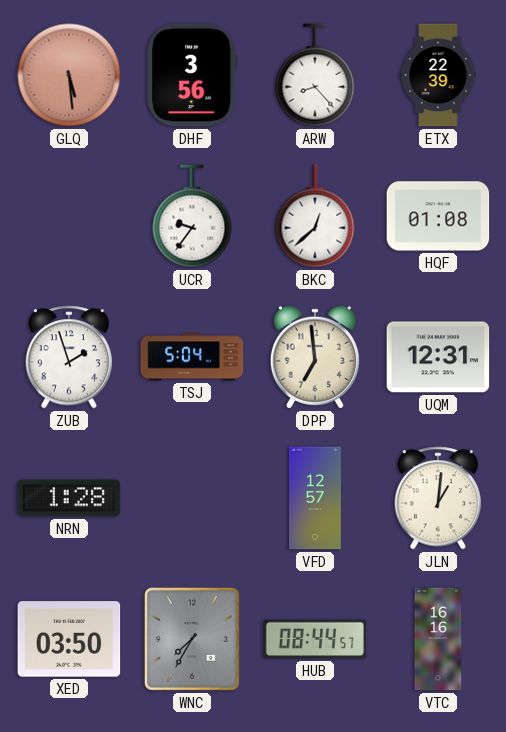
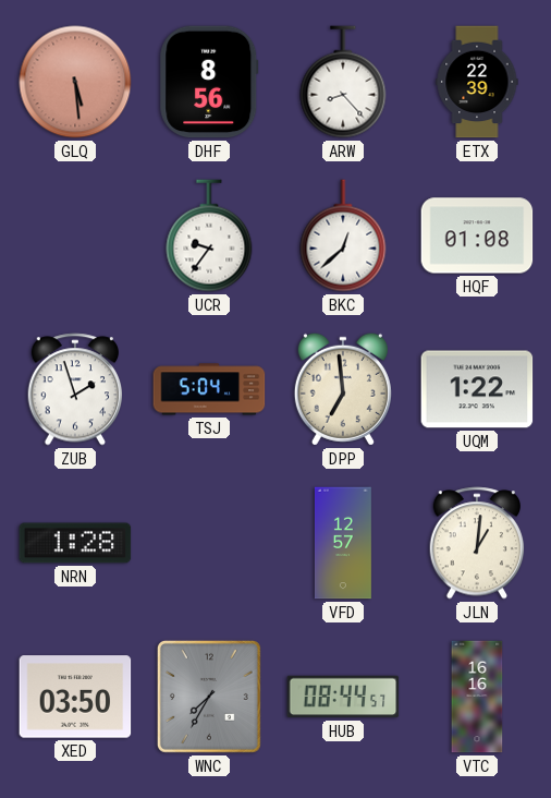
DHF: 3:56 -> 8:56 (209, 82)
UQM: 12:31 -> 1:22 (477, 389)
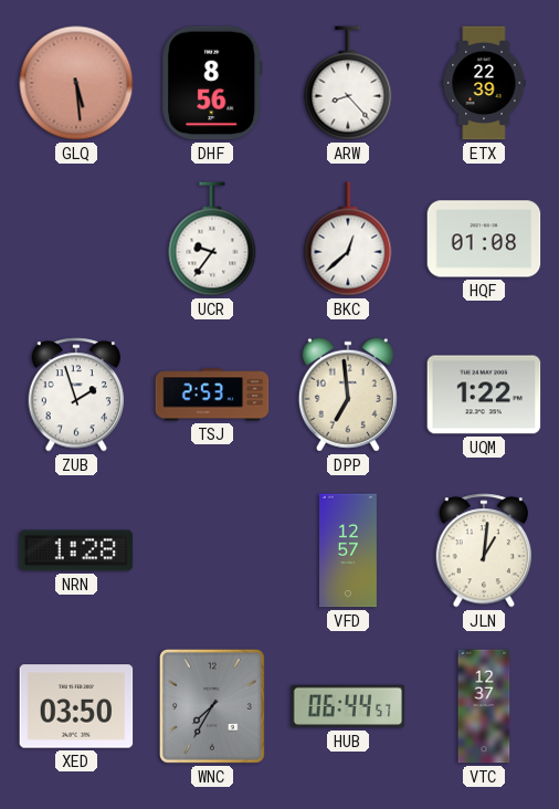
TSJ: 5:04 -> 2:53 (212, 395)
HUB: 08:44 -> 06:44 (348, 706)
VTC: 16:16 -> 12:37 (484, 706)
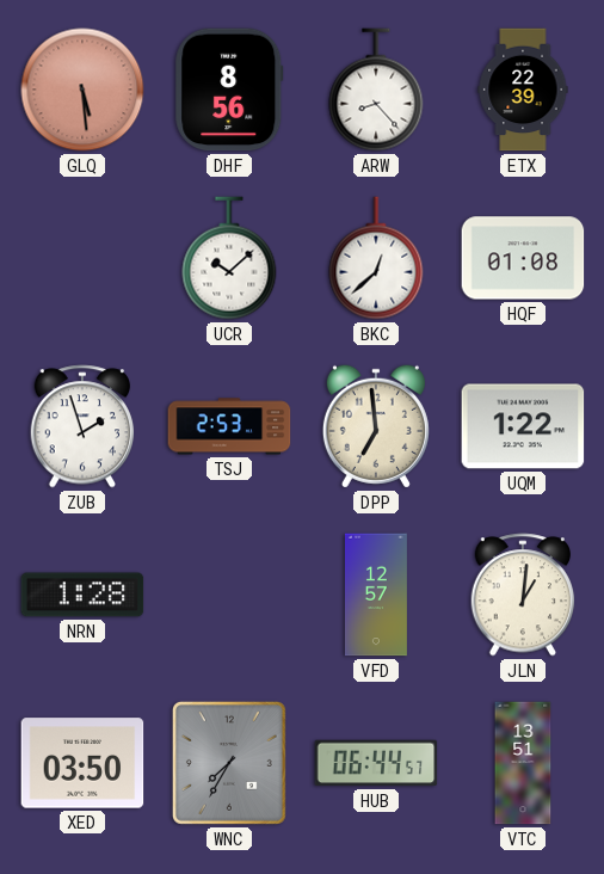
UCR: 9:36 -> 10:08 (229, 258)
VTC: 12:37 -> 13:51 (523, 763)
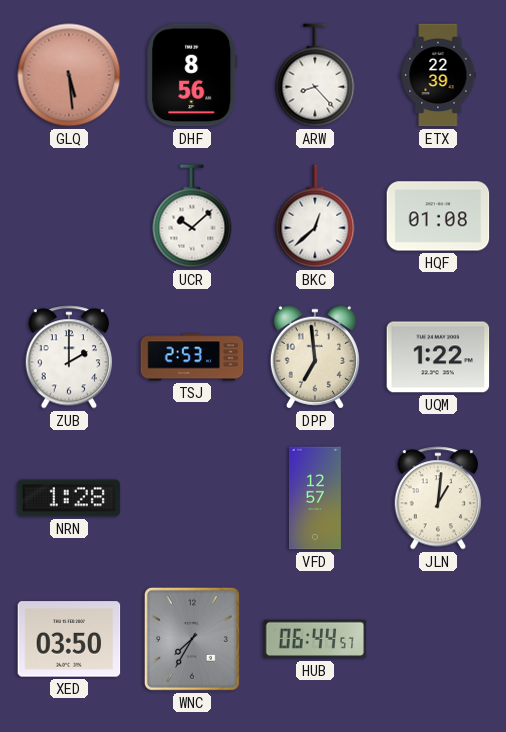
ZUB: 1:57 -> 2:00 (69, 357)
VTC: 13:51 -> none (523, 763)
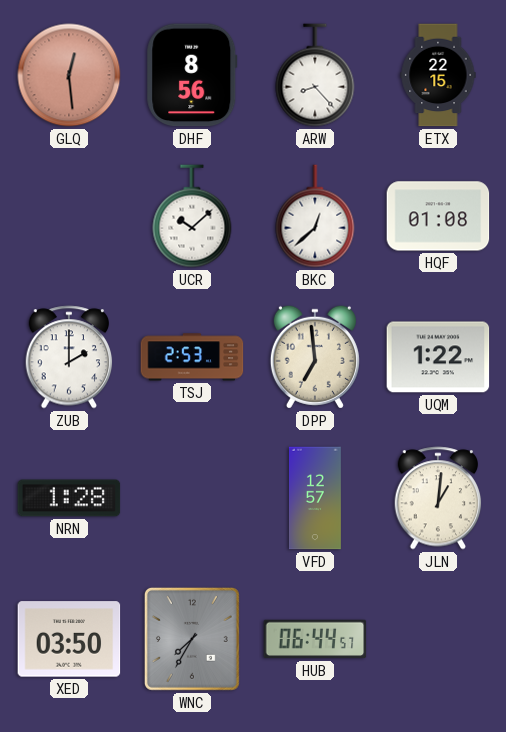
GLQ: 5:29 -> 12:29 (69, 75)
ETX: 22:39 -> 22:15 (438, 75)
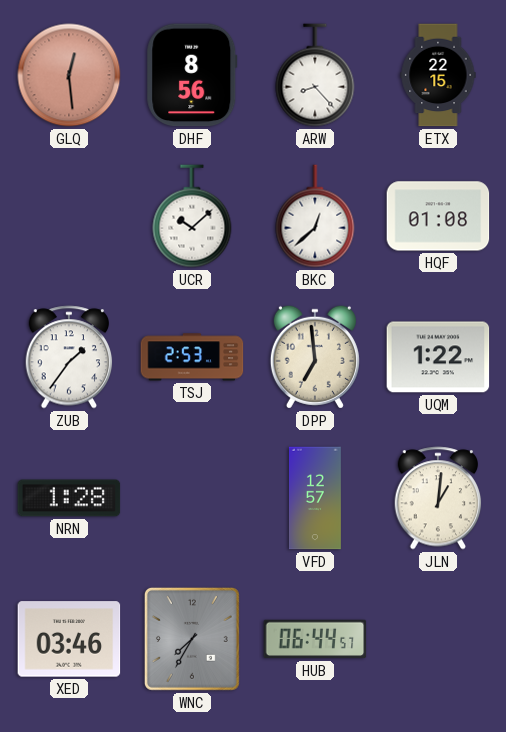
ZUB: 2:00 -> 1:36 (69, 357)
XED: 03:50 -> 03:46 (69, 639)
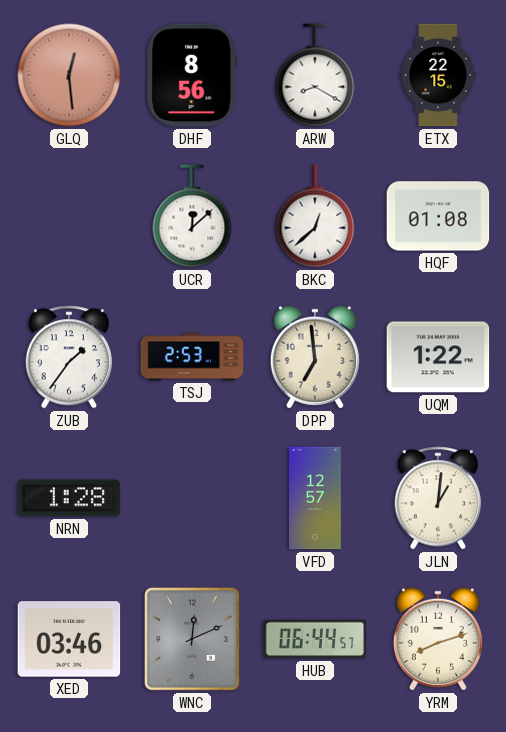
ARW: 8:23 -> 8:20 (315, 75)
UCR: 10:08 -> 12:08 (192, 216)
WNC: 7:35 -> 12:11 (192, 639)
YRM: none -> 8:12 (438, 639)
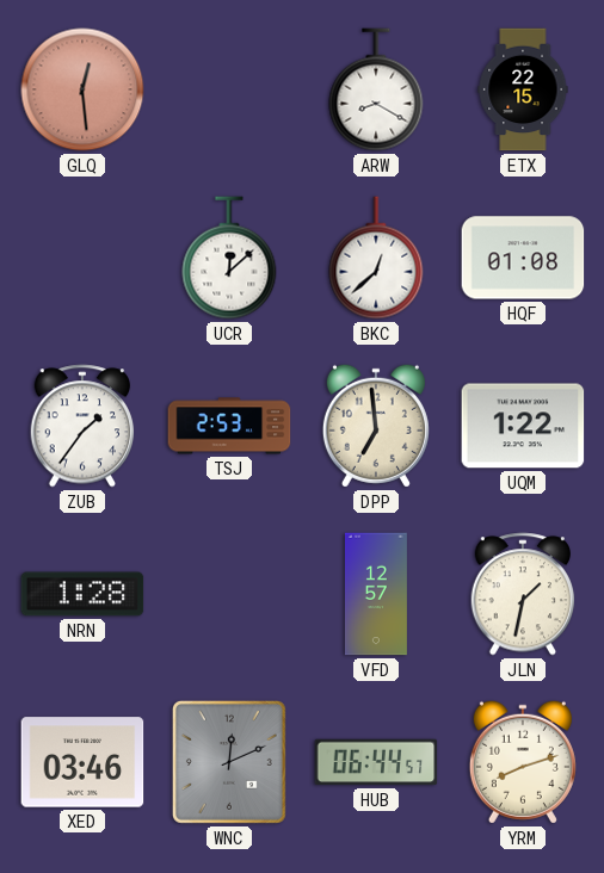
DHF: 8:56 -> none (192, 75)
JLN: 1:01 -> 1:32 (523, 594)
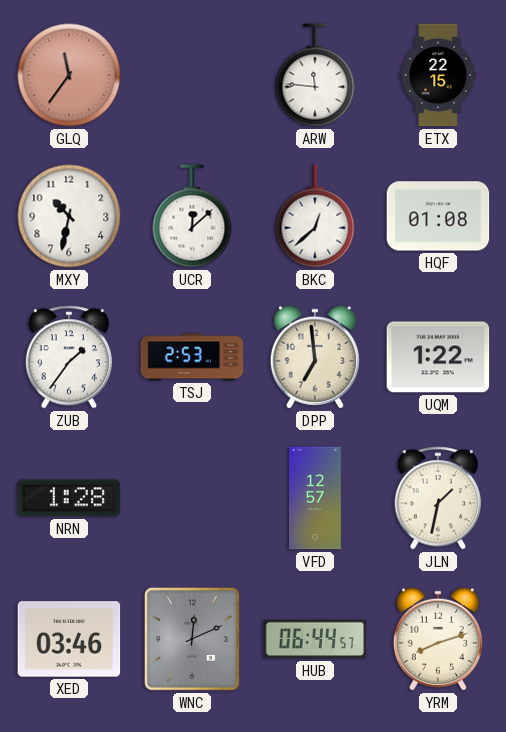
GLQ: 12:29 -> 11:36 (69, 75)
ARW: 8:20 -> 11:46 (315, 75)
MXY: none -> 10:32 (69, 216)
